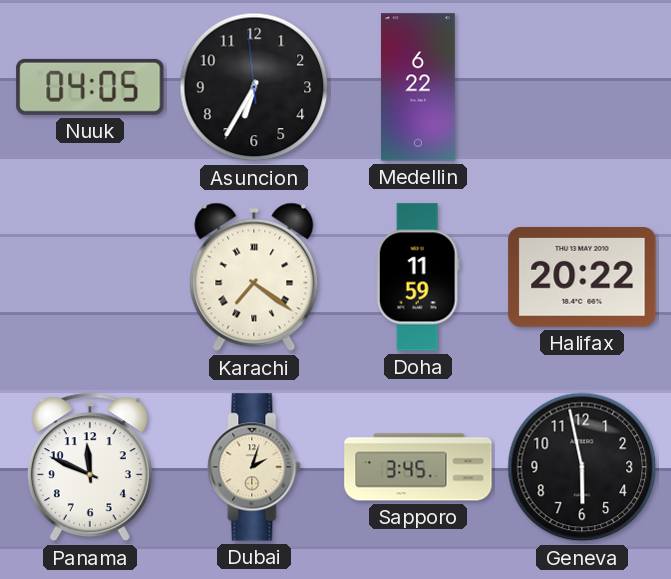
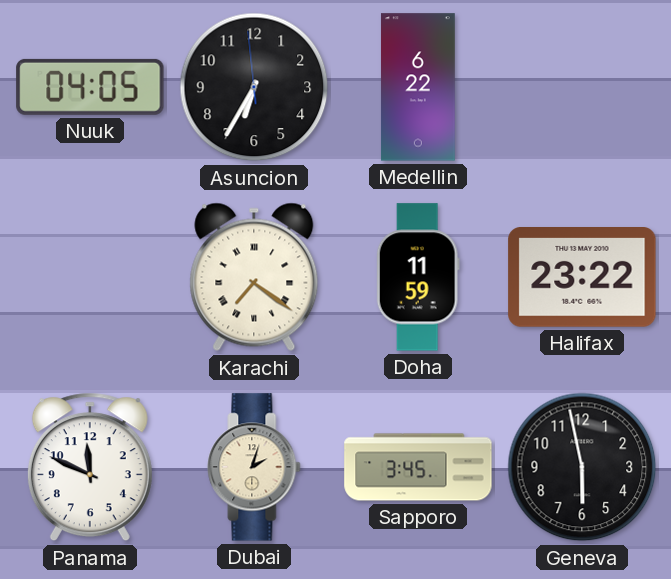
Halifax: 20:22 -> 23:22 (582, 278)
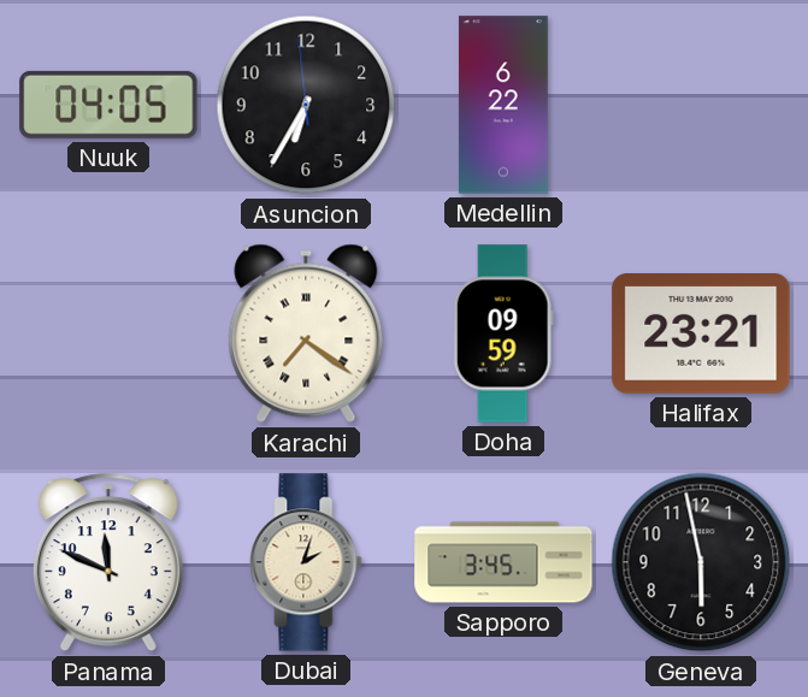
Doha: 11:59 -> 09:59 (503, 333)
Halifax: 23:22 -> 23:21 (701, 335)
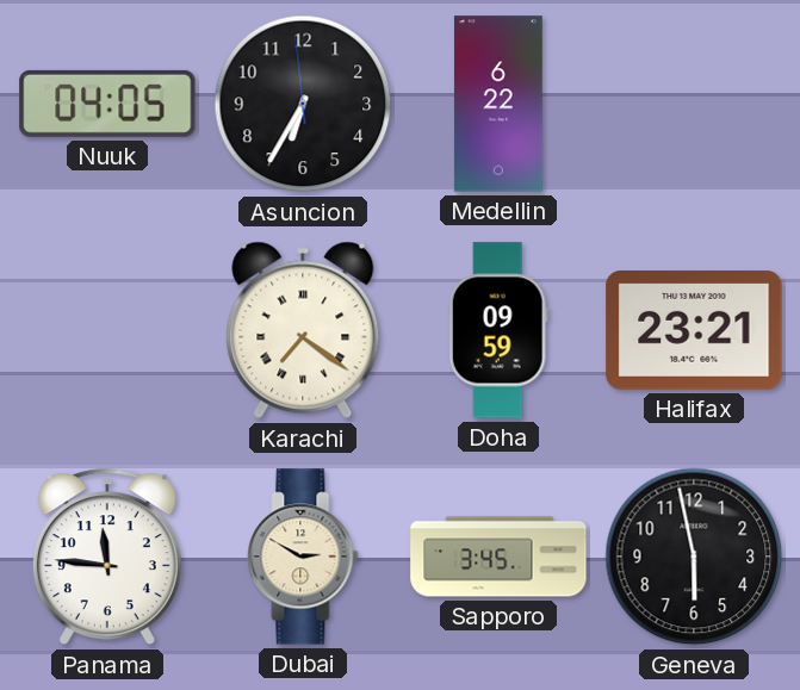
Panama: 11:49 -> 11:46 (107, 557)
Dubai: 2:03 -> 2:50 (303, 557)
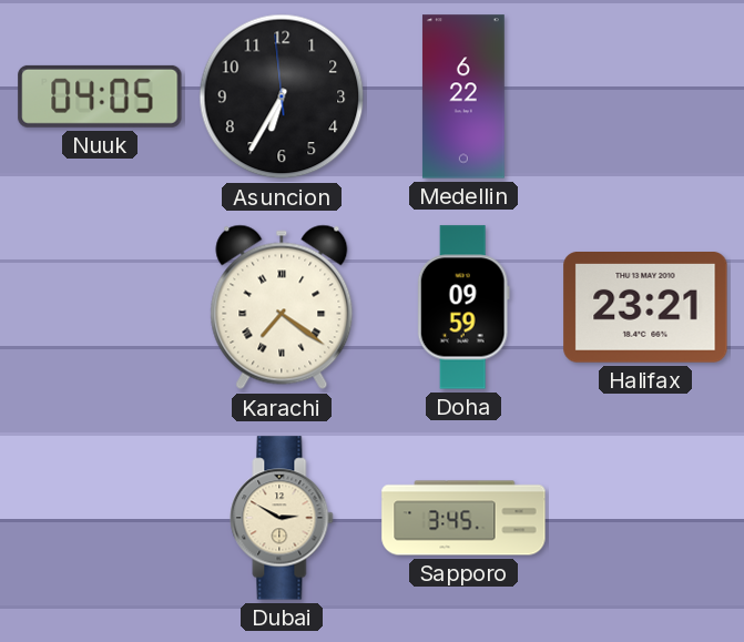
Panama: 11:46 -> none (107, 557)
Geneva: 5:58 -> none (694, 557)
